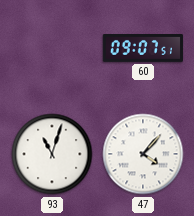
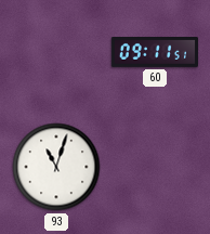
60: 09:07 -> 09:11 (155, 53)
47: 4:07 -> none (143, 154)
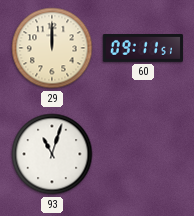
29: none -> 12:00 (52, 48)
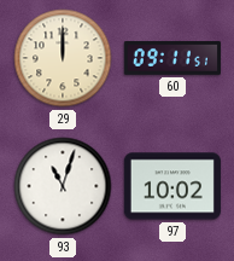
97: none -> 10:02 (172, 186)
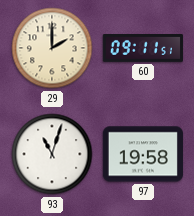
29: 12:00 -> 2:00 (52, 48)
97: 10:02 -> 19:58 (143, 154)
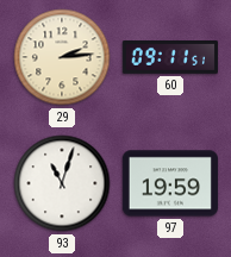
29: 2:00 -> 2:14 (62, 57)
97: 19:58 -> 19:59 (170, 183)
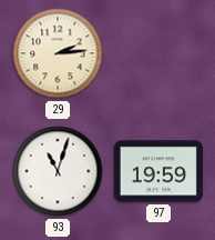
60: 09:11 -> none (170, 58)
